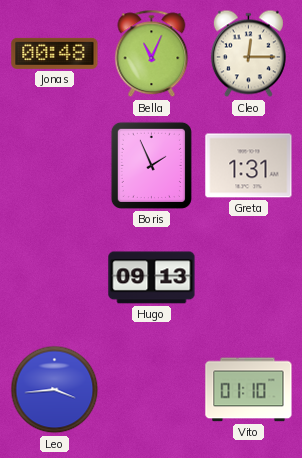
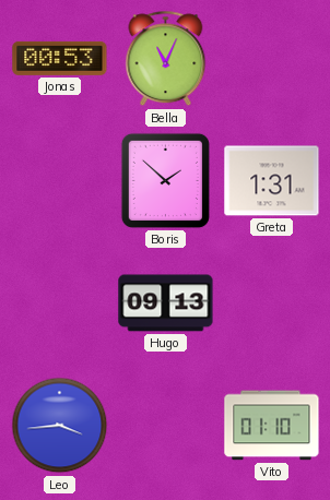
Jonas: 00:48 -> 00:53 (60, 58)
Cleo: 12:15 -> none (248, 54)
Boris: 1:56 -> 1:52 (165, 180)
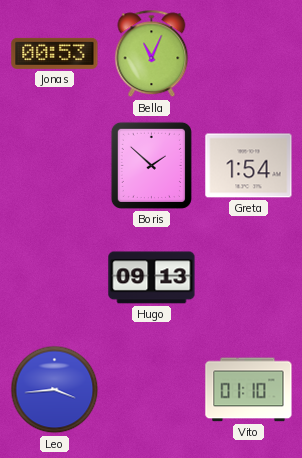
Greta: 1:31 -> 1:54 (249, 166)
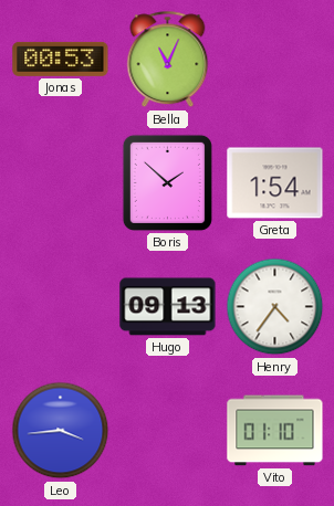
Henry: none -> 4:36 (275, 307)
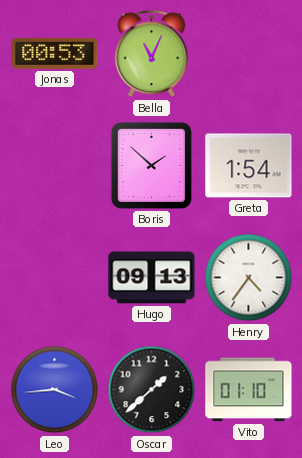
Oscar: none -> 1:38 (152, 390)
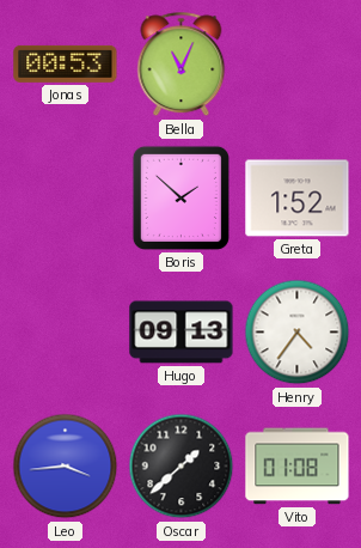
Greta: 1:54 -> 1:52 (298, 199)
Vito: 01:10 -> 01:08 (298, 467)
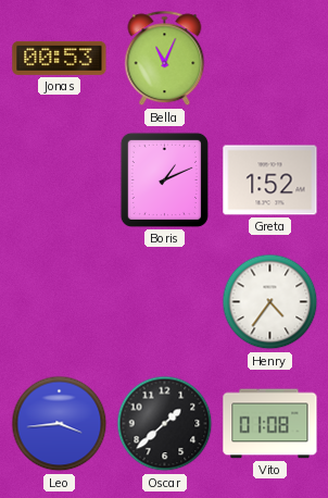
Boris: 1:52 -> 1:11 (164, 179)
Hugo: 09:13 -> none (182, 333)
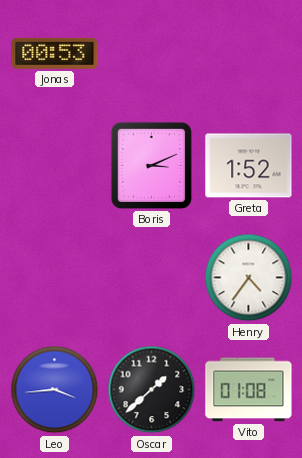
Bella: 11:04 -> none (165, 59)
Boris: 1:11 -> 3:11 (151, 165)
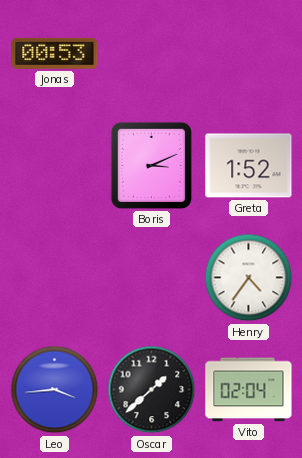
Vito: 01:08 -> 02:04 (249, 390)
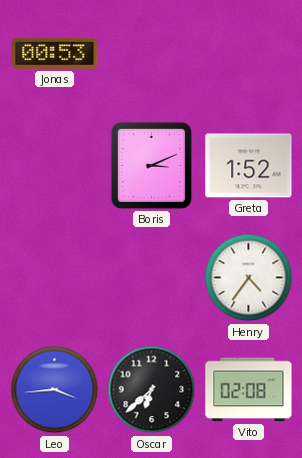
Oscar: 1:38 -> 6:38 (152, 390)
Vito: 02:04 -> 02:08 (249, 390)
